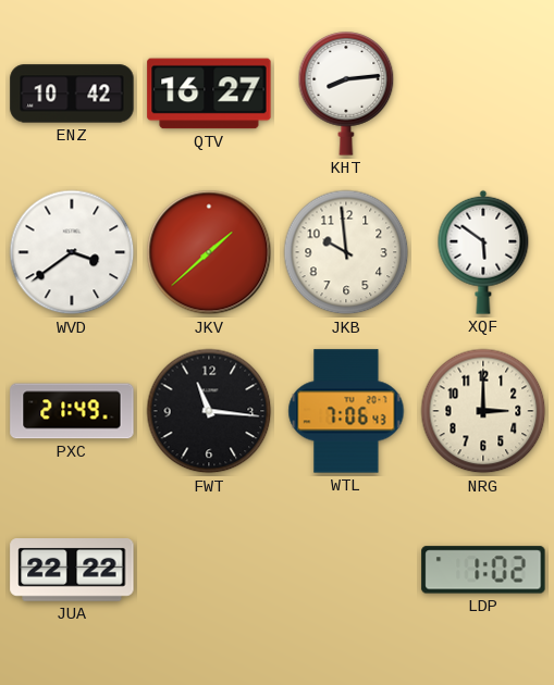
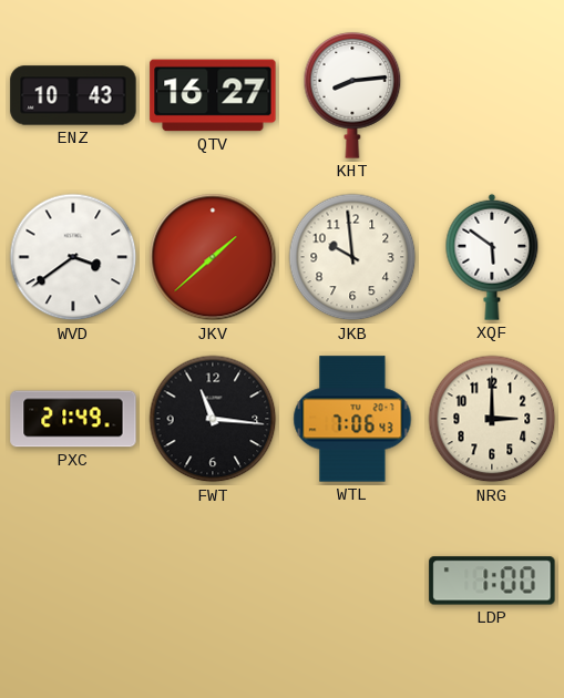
ENZ: 10:42 -> 10:43 (73, 95)
JUA: 22:22 -> none (72, 571)
LDP: 1:02 -> 1:00 (492, 581)
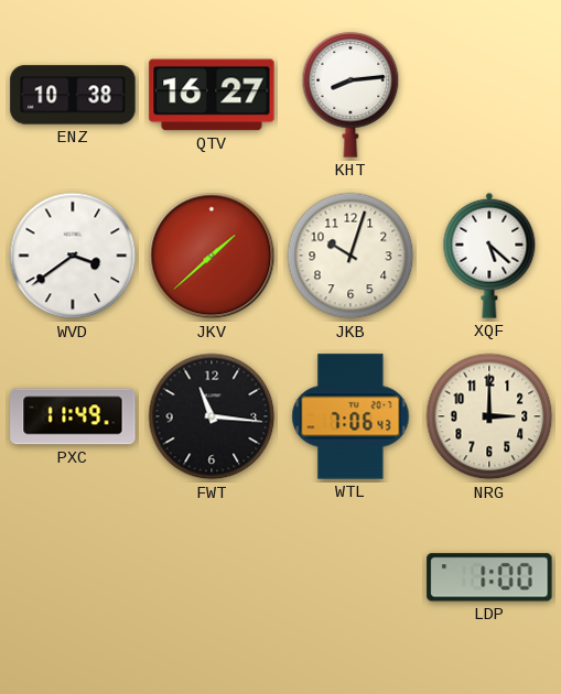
ENZ: 10:43 -> 10:38 (73, 95)
JKB: 9:59 -> 10:03 (350, 256)
XQF: 5:51 -> 5:22 (489, 256)
PXC: 21:49 -> 11:49 (73, 416)
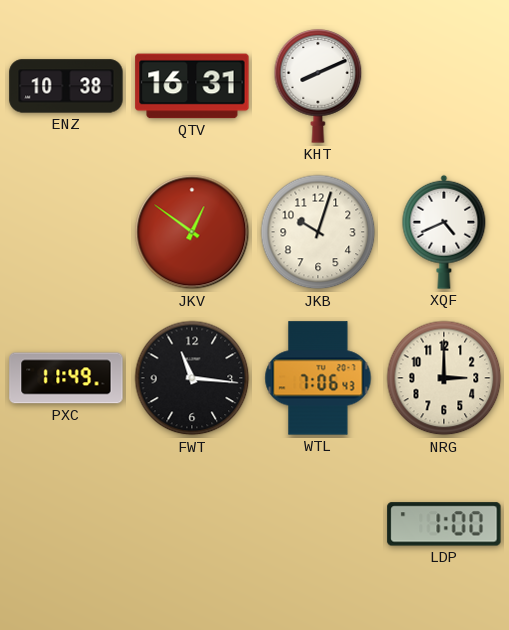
QTV: 16:27 -> 16:31 (192, 86)
KHT: 8:14 -> 8:11 (318, 86)
WVD: 3:39 -> none (73, 256)
JKV: 1:38 -> 12:51 (192, 232)
XQF: 5:22 -> 4:41 (444, 232)
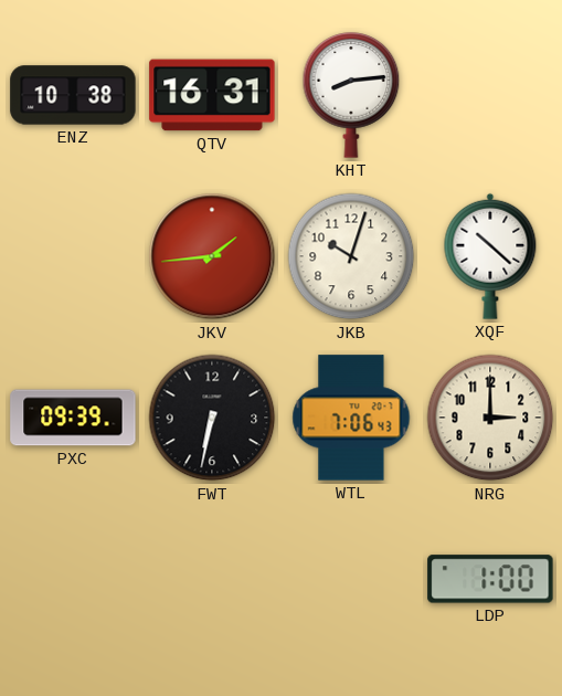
KHT: 8:11 -> 8:14 (351, 95)
JKV: 12:51 -> 1:44 (212, 256)
XQF: 4:41 -> 10:22 (490, 256)
PXC: 11:49 -> 09:39 (73, 418)
FWT: 11:16 -> 6:32 (212, 418)
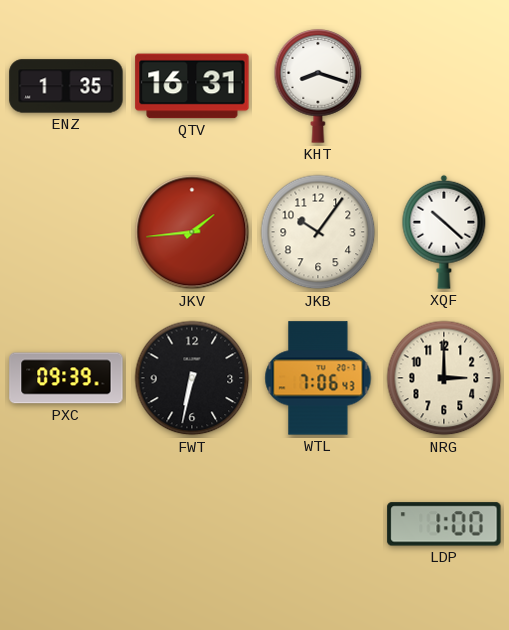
ENZ: 10:38 -> 1:35 (66, 86)
KHT: 8:14 -> 8:18 (318, 86)
JKB: 10:03 -> 10:06 (318, 232)
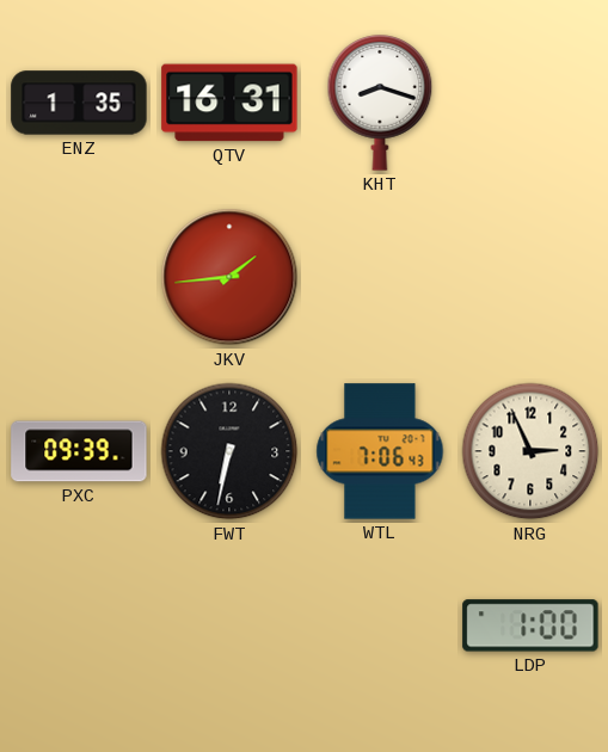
JKB: 10:06 -> none (318, 232)
XQF: 10:22 -> none (444, 232)
NRG: 3:00 -> 2:56 (530, 451)
